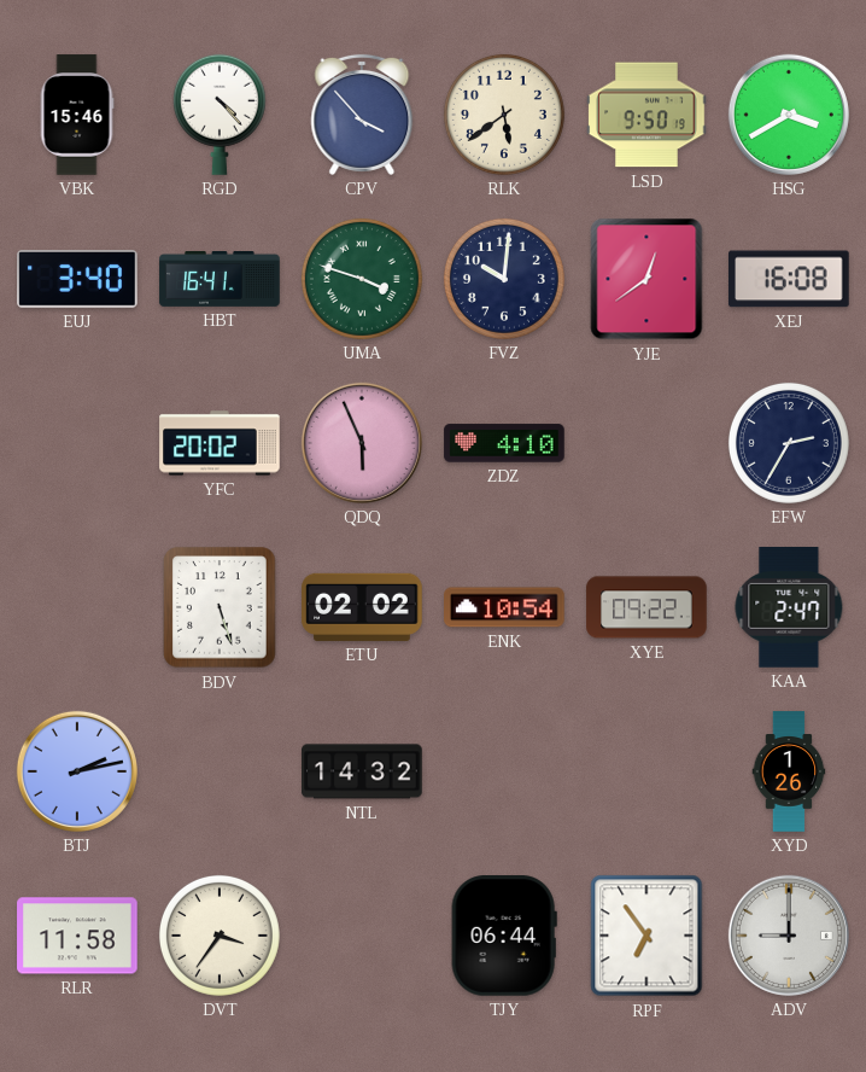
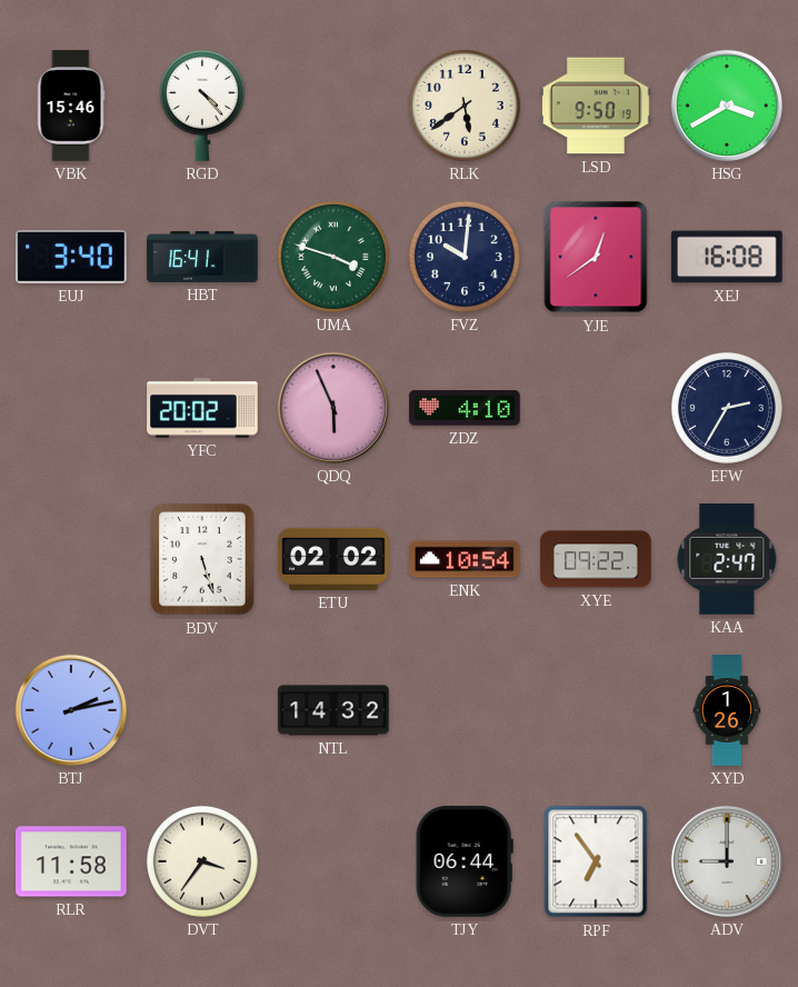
CPV: 3:53 -> none (362, 115)
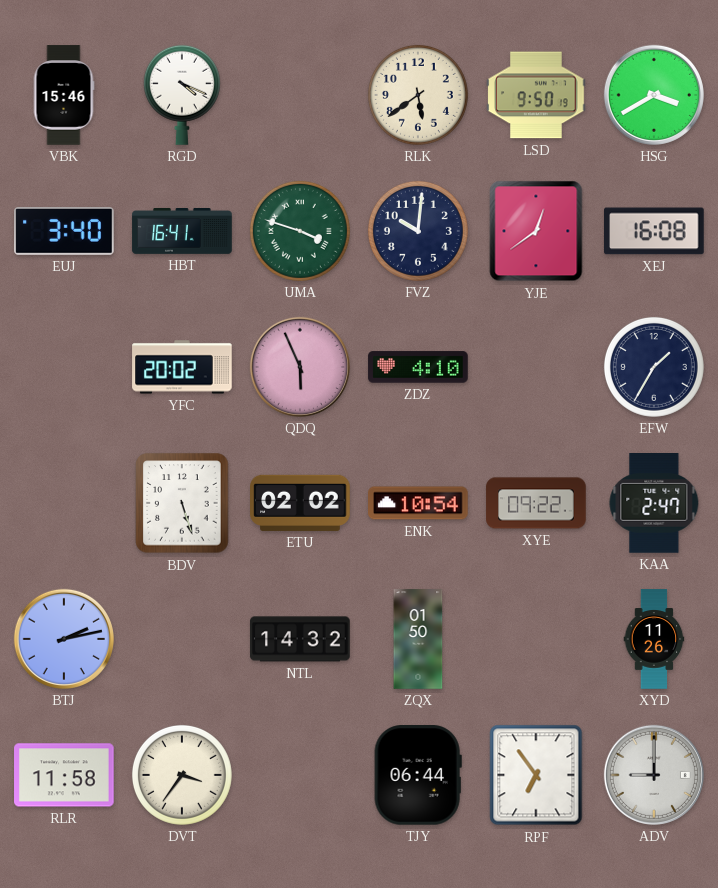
RGD: 4:23 -> 4:19 (182, 95)
EFW: 2:35 -> 1:35 (654, 367)
ZQX: none -> 01:50 (418, 639)
XYD: 1:26 -> 11:26 (654, 639)
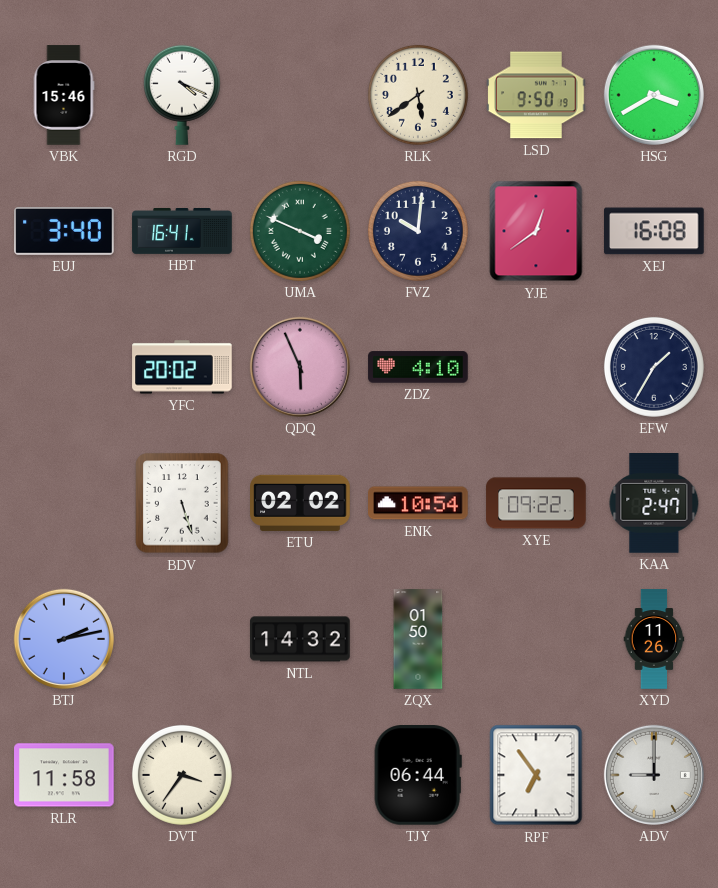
UMA: 3:48 -> 3:49 (300, 231)
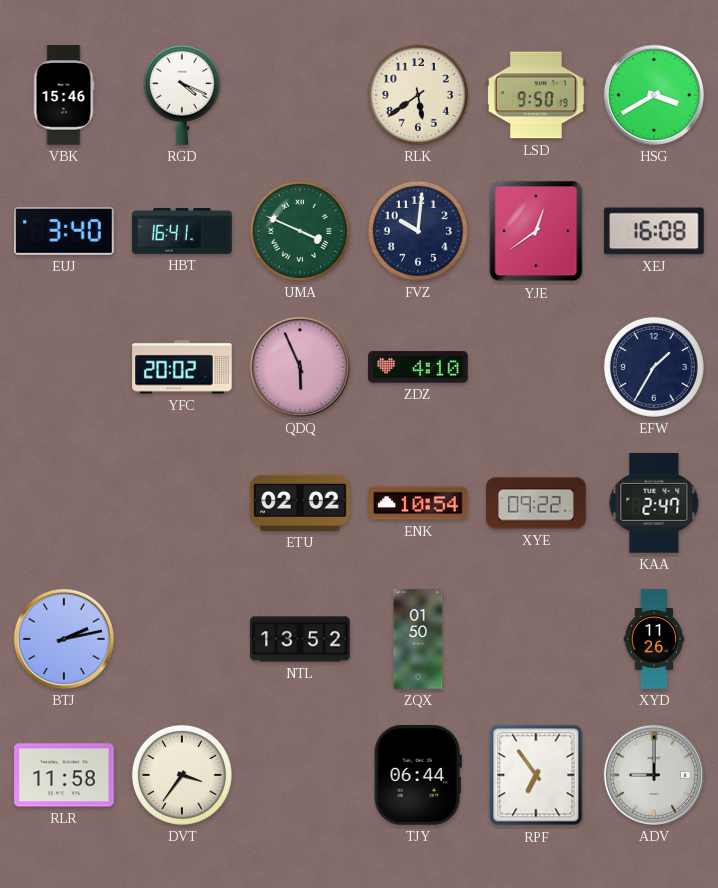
BDV: 5:27 -> none (182, 503)
NTL: 14:32 -> 13:52 (300, 639)
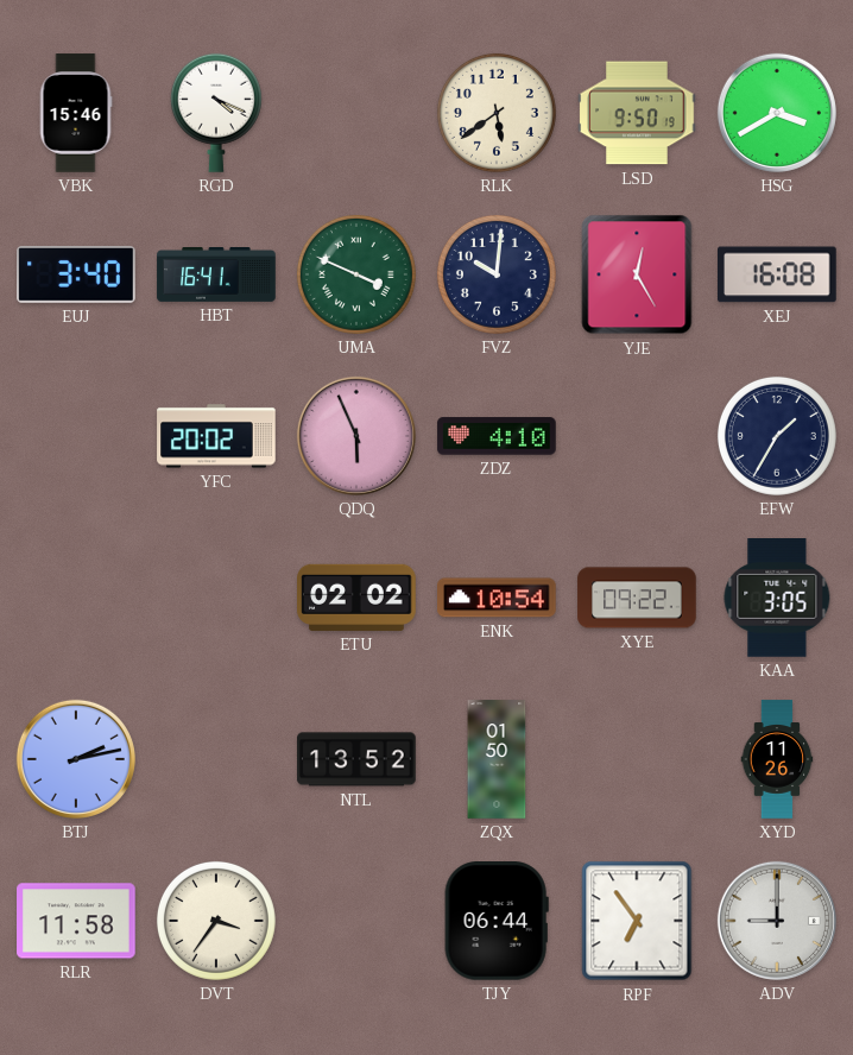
YJE: 12:39 -> 12:25 (637, 274)
KAA: 2:47 -> 3:05 (777, 599)
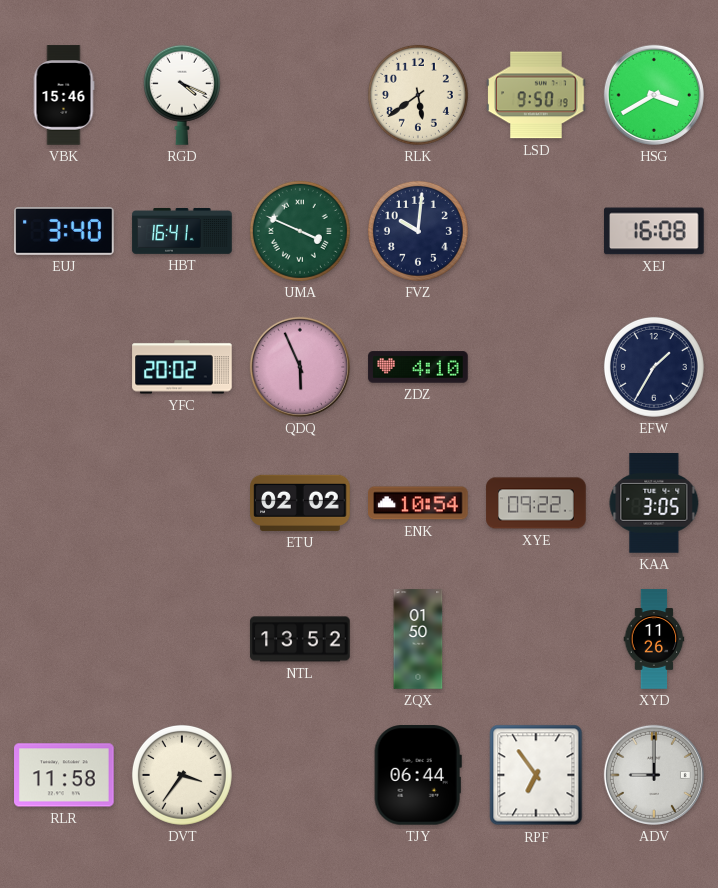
YJE: 12:25 -> none (637, 274)
BTJ: 2:13 -> none (76, 759)
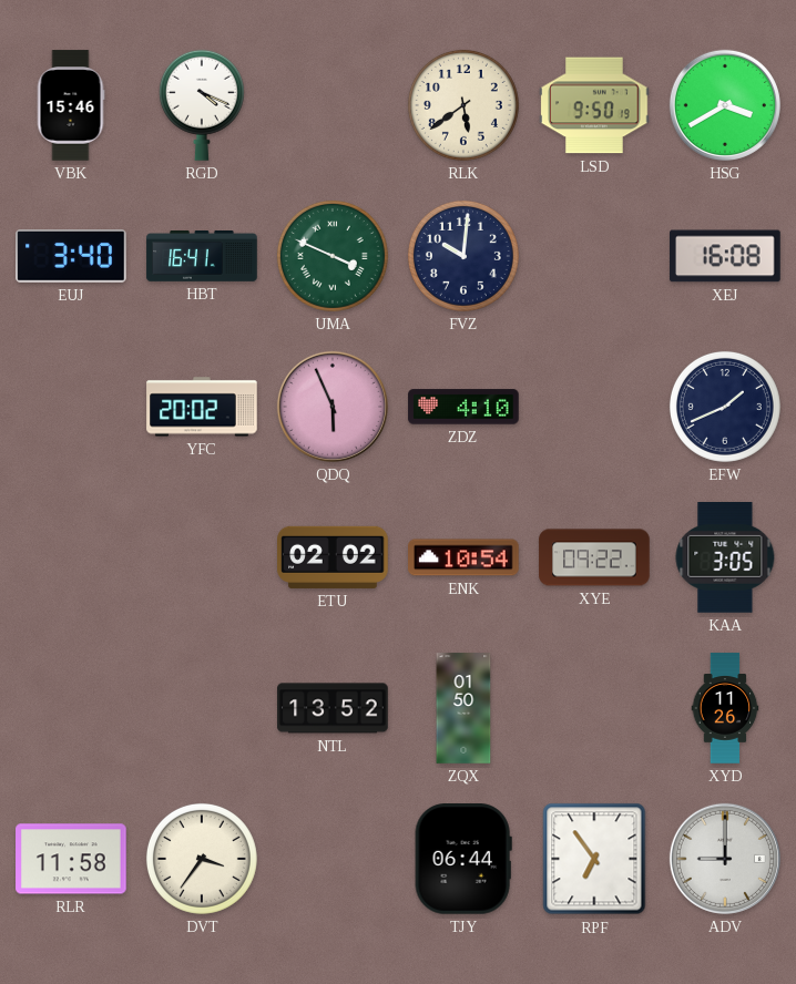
EFW: 1:35 -> 1:41 (725, 407)
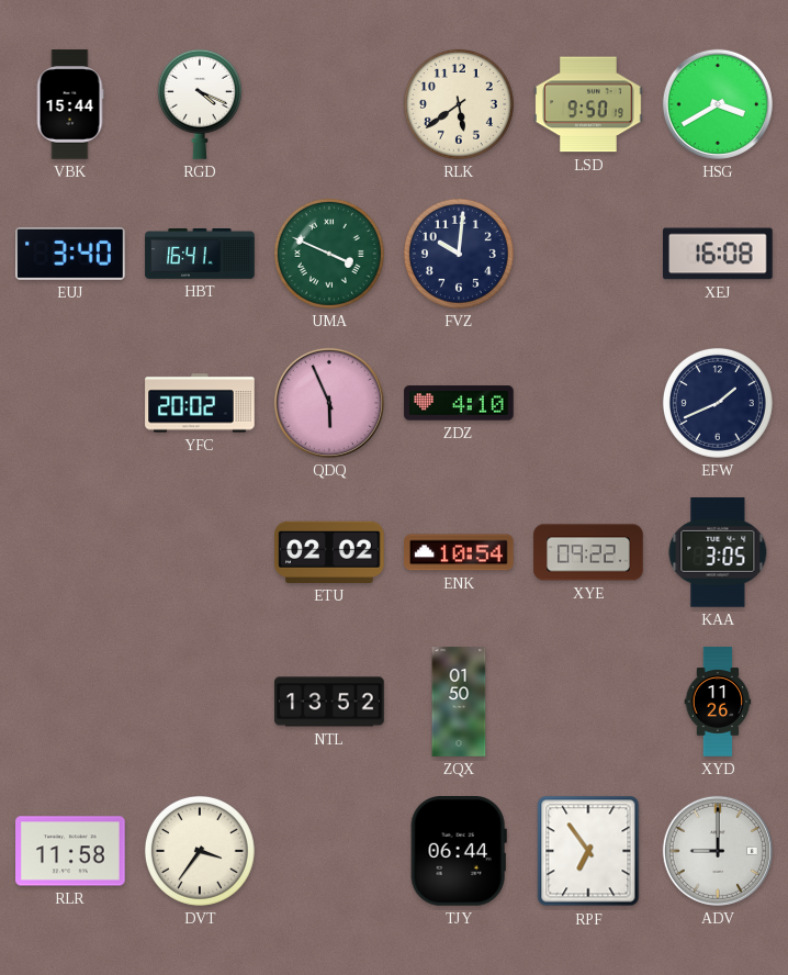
VBK: 15:46 -> 15:44 (70, 104)
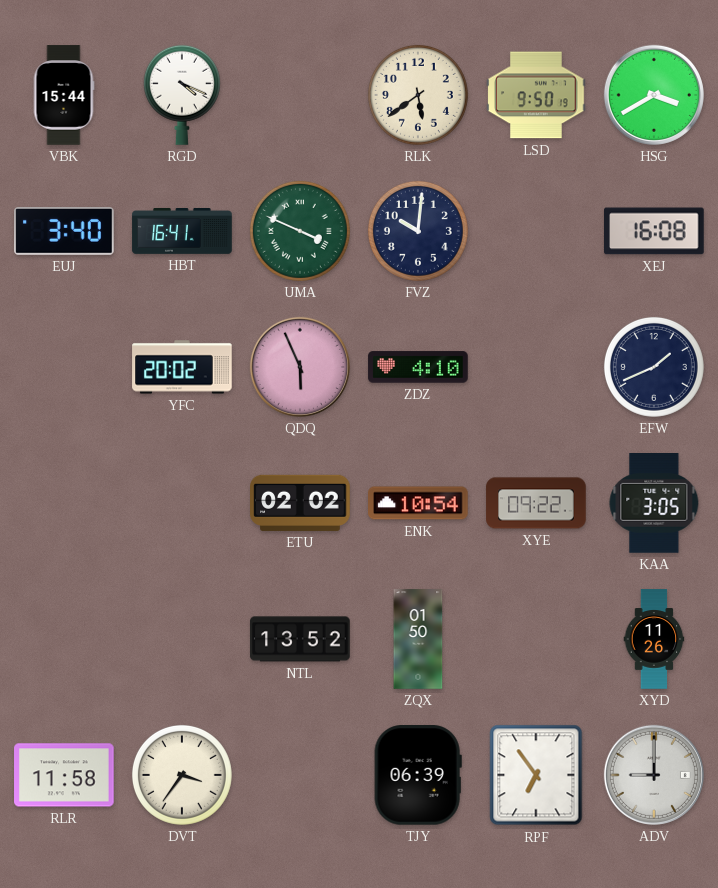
TJY: 06:44 -> 06:39 (418, 776)
